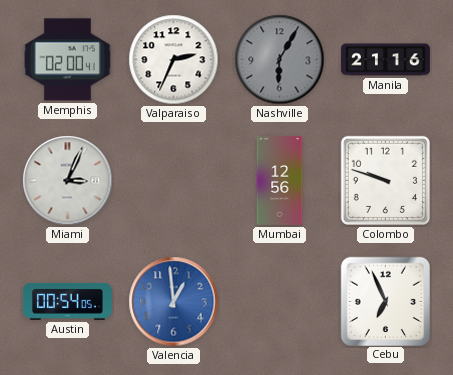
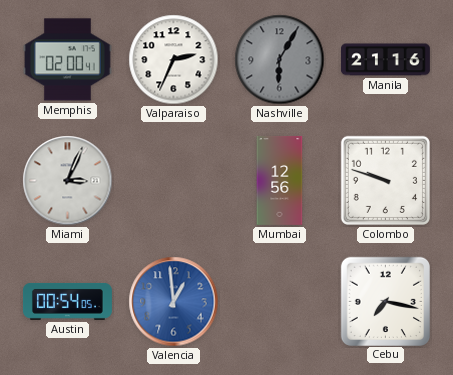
Cebu: 6:56 -> 7:17 (385, 301)
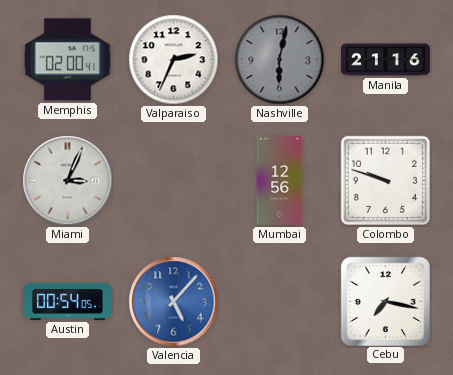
Nashville: 6:05 -> 6:02 (280, 60)
Valencia: 12:59 -> 5:07 (174, 302)
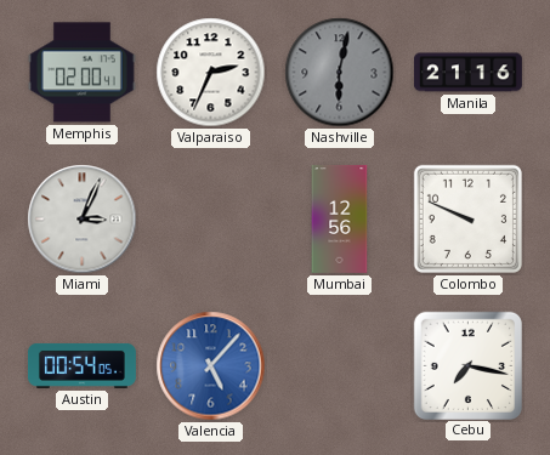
Colombo: 9:48 -> 9:49 (467, 218)
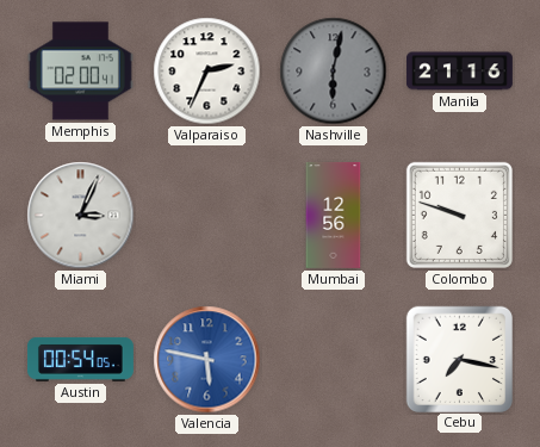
Colombo: 9:49 -> 9:48 (459, 215)
Valencia: 5:07 -> 5:47 (207, 360)
